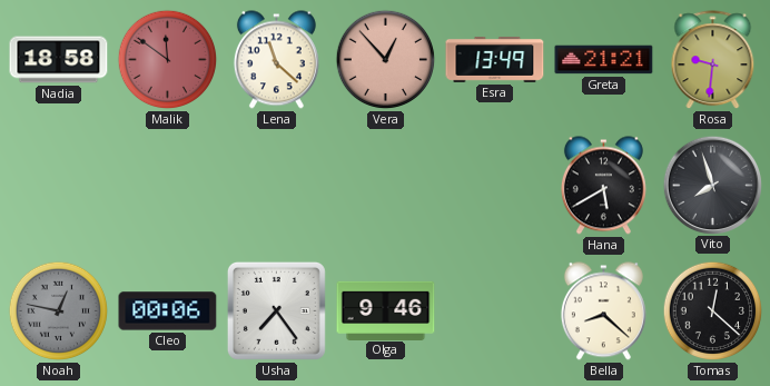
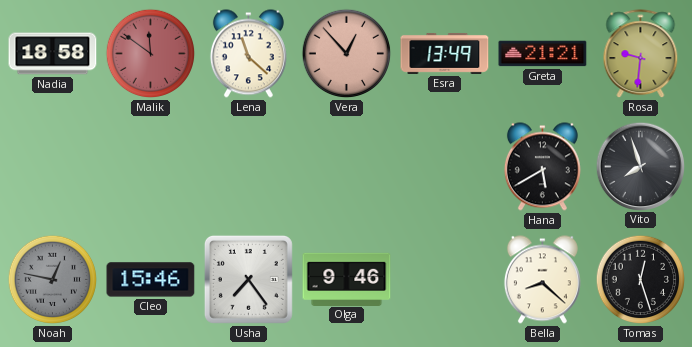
Cleo: 00:06 -> 15:46 (151, 280)
Tomas: 12:22 -> 12:27 (641, 280)
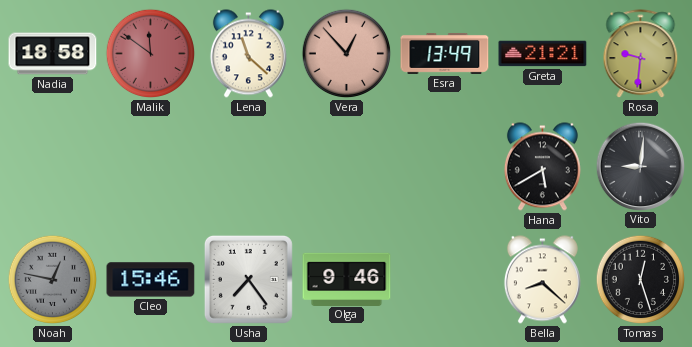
Vito: 7:57 -> 9:01 (640, 166)
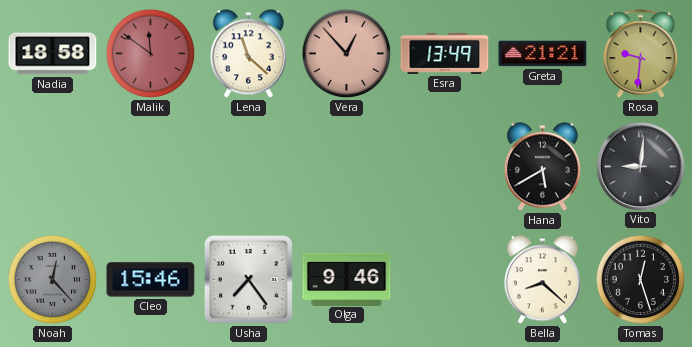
Noah: 12:47 -> 12:23 (53, 280)
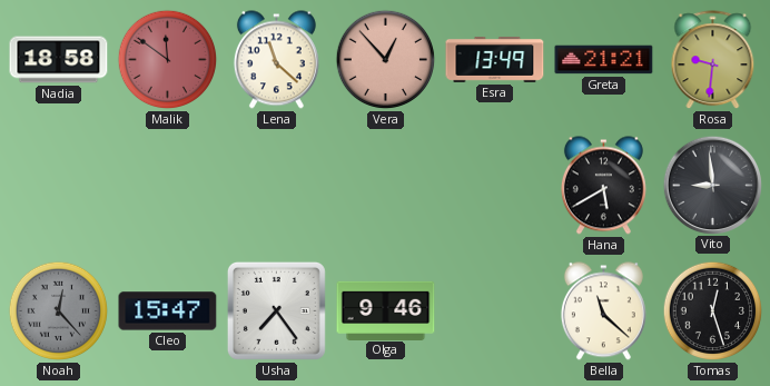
Vito: 9:01 -> 8:59 (712, 185)
Cleo: 15:46 -> 15:47 (168, 311)
Bella: 8:22 -> 11:22 (603, 311)
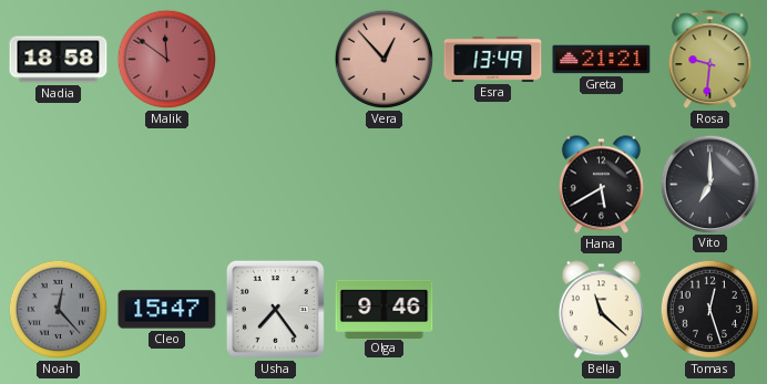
Lena: 11:22 -> none (276, 60)
Vito: 8:59 -> 7:00 (709, 184)
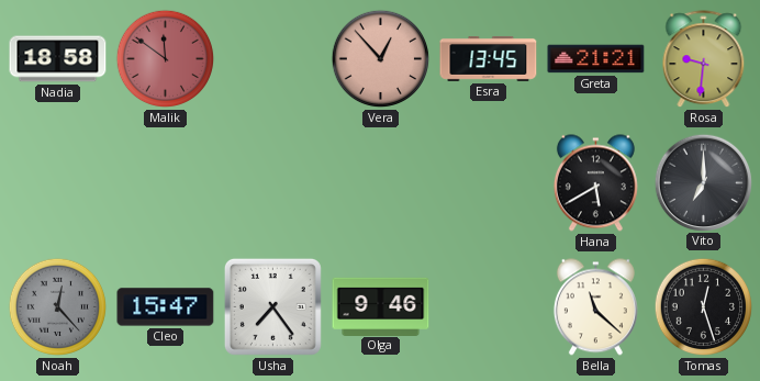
Esra: 13:49 -> 13:45 (489, 58)
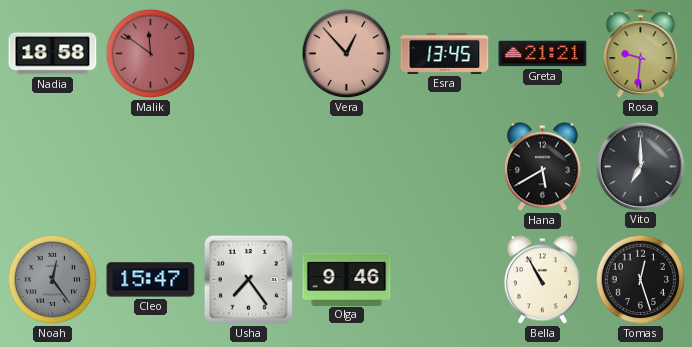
Noah: 12:23 -> 12:24 (53, 280)
Bella: 11:22 -> 10:55 (542, 280)
